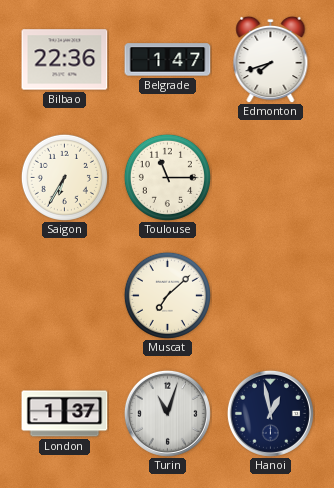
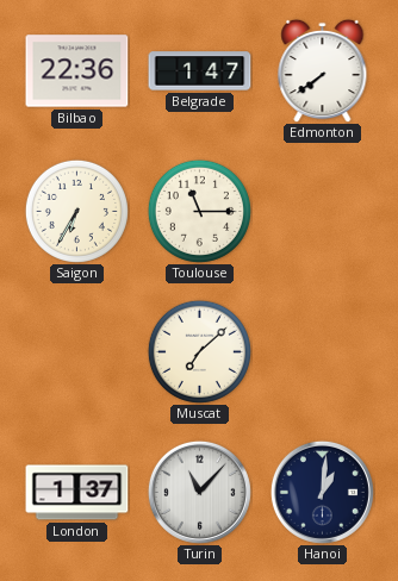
Edmonton: 7:42 -> 7:39 (323, 70)
Turin: 11:03 -> 11:07 (199, 492)
Hanoi: 12:58 -> 1:01 (322, 492)
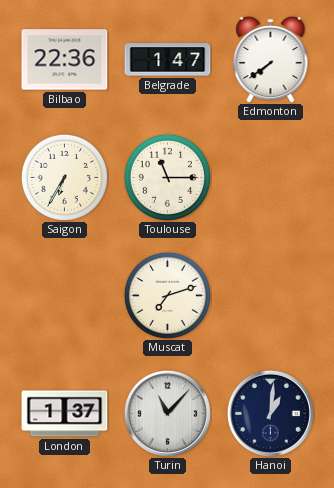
Muscat: 7:08 -> 7:12 (167, 295)
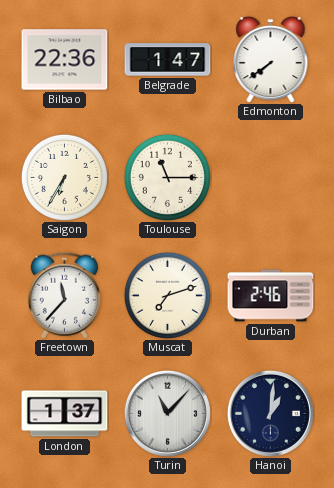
Freetown: none -> 11:37 (64, 295)
Durban: none -> 2:46 (271, 296)
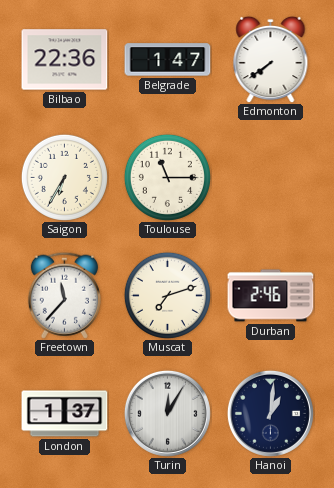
Turin: 11:07 -> 12:05 (167, 413)
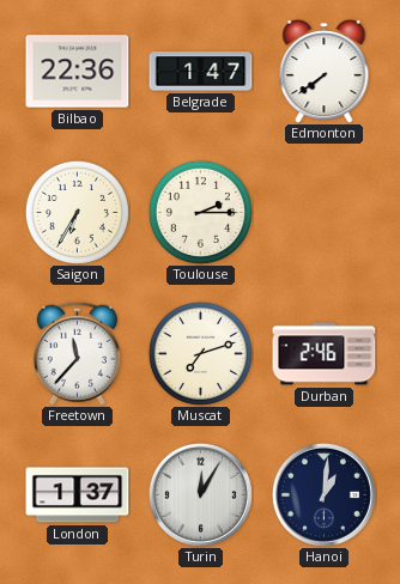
Toulouse: 11:15 -> 2:15 (200, 212)
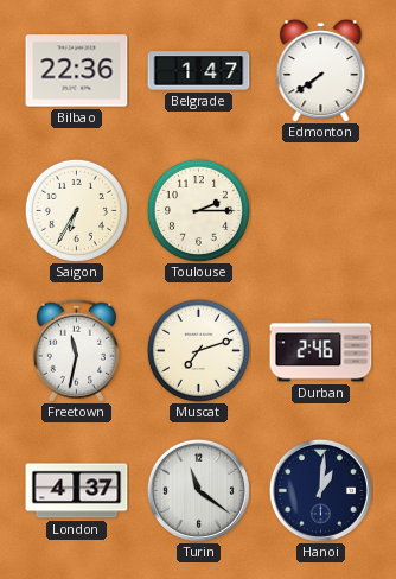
Freetown: 11:37 -> 11:32 (76, 350)
London: 1:37 -> 4:37 (77, 491)
Turin: 12:05 -> 11:21 (198, 490)
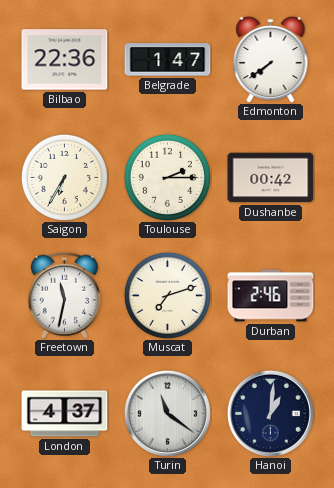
Dushanbe: none -> 00:42 (271, 178)
